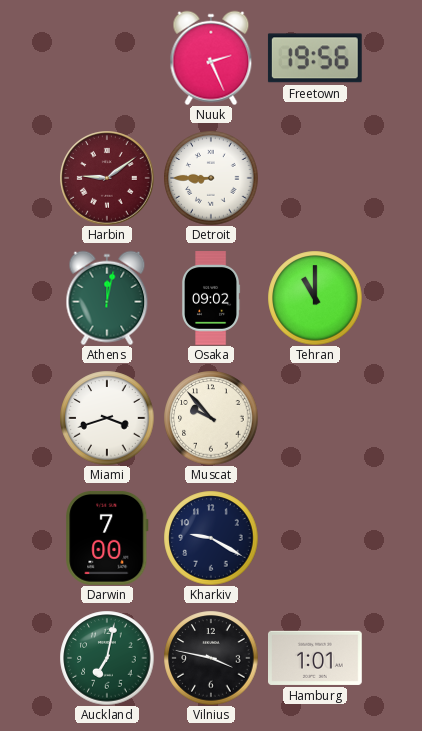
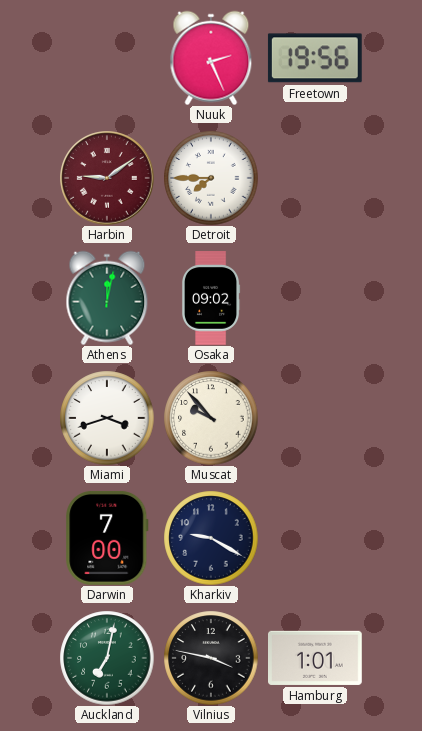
Detroit: 8:45 -> 7:45 (211, 178)
Tehran: 11:00 -> none (315, 298)
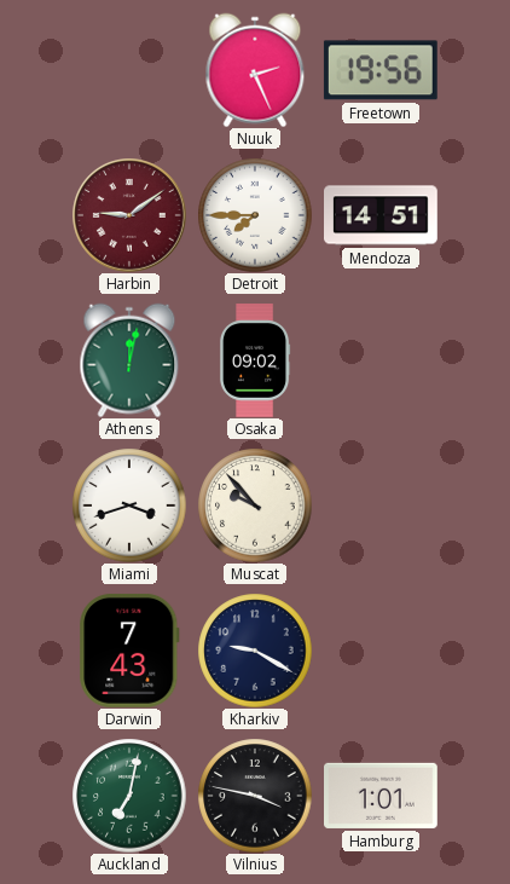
Mendoza: none -> 14:51 (382, 215)
Darwin: 7:00 -> 7:43 (129, 651)
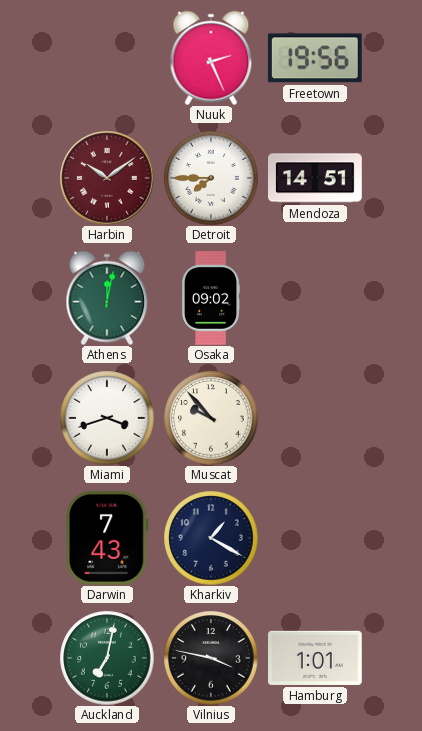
Harbin: 9:09 -> 10:09 (107, 178)
Kharkiv: 9:20 -> 1:20 (211, 538)
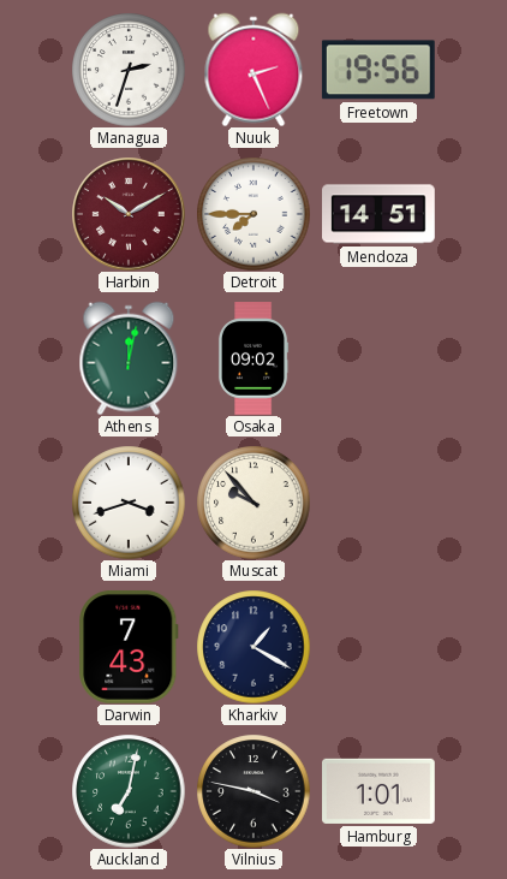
Managua: none -> 2:33 (129, 70)
Harbin: 10:09 -> 10:10 (129, 214)
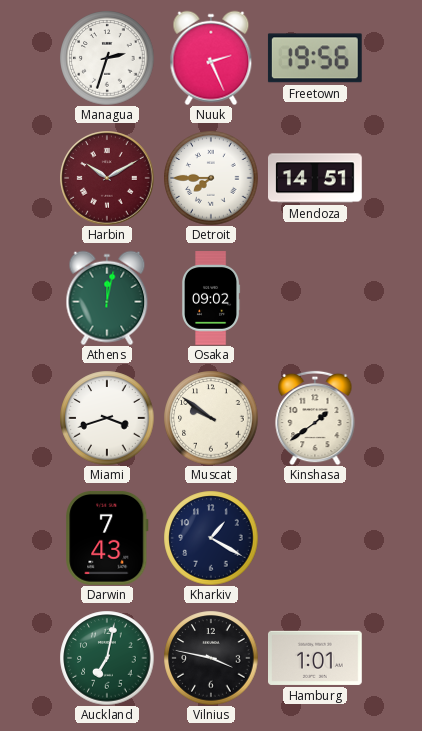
Muscat: 9:53 -> 9:51 (211, 418)
Kinshasa: none -> 1:39 (315, 418)
